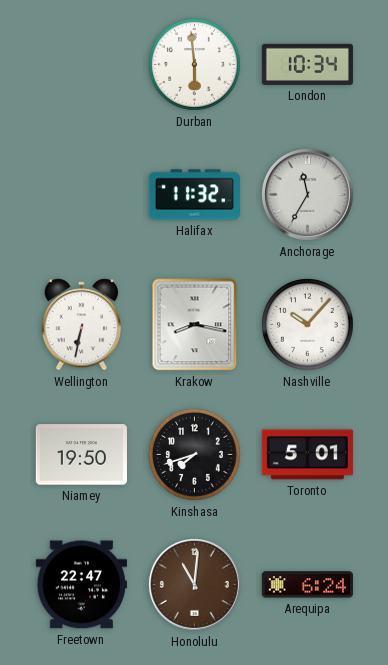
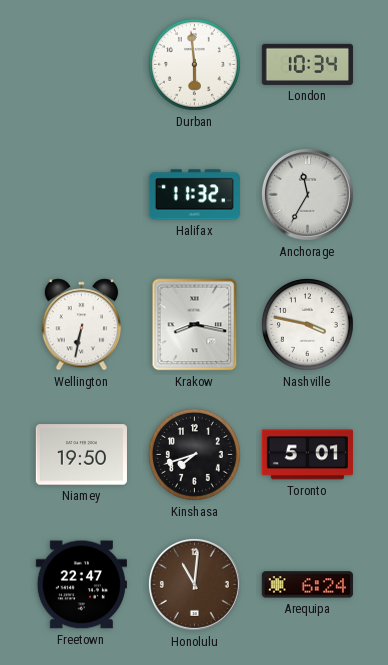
Nashville: 10:07 -> 3:47 (308, 325)
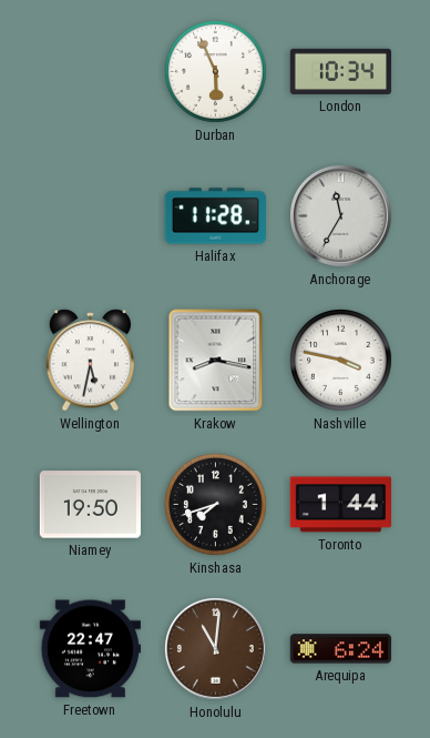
Durban: 5:59 -> 5:56 (216, 72)
Halifax: 11:32 -> 11:28 (215, 216)
Wellington: 6:32 -> 5:32 (90, 361)
Toronto: 5:01 -> 1:44 (340, 505)
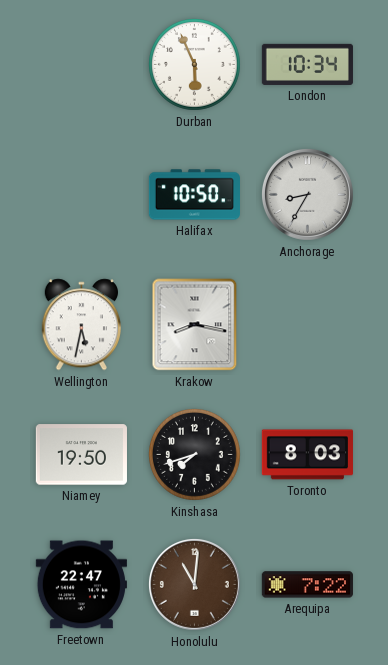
Halifax: 11:28 -> 10:50 (194, 195)
Anchorage: 11:35 -> 8:35 (307, 194)
Nashville: 3:47 -> none (341, 361)
Toronto: 1:44 -> 8:03 (307, 455)
Arequipa: 6:24 -> 7:22 (307, 585)
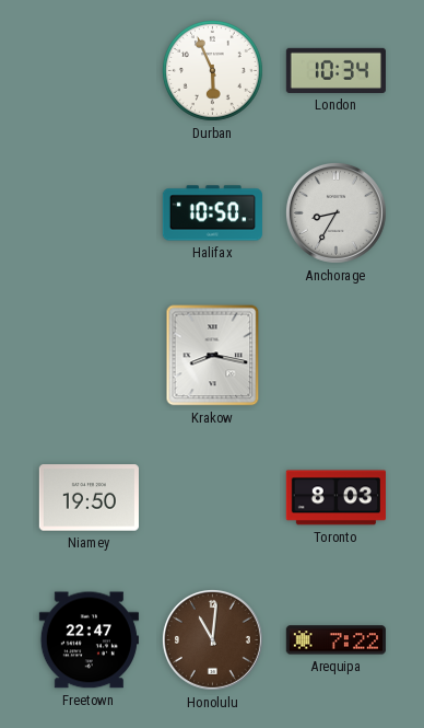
Wellington: 5:32 -> none (81, 325)
Kinshasa: 7:42 -> none (195, 455)
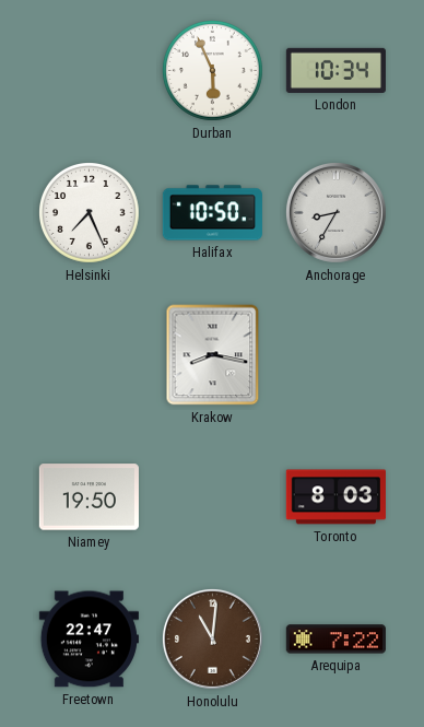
Helsinki: none -> 7:26 (90, 213)
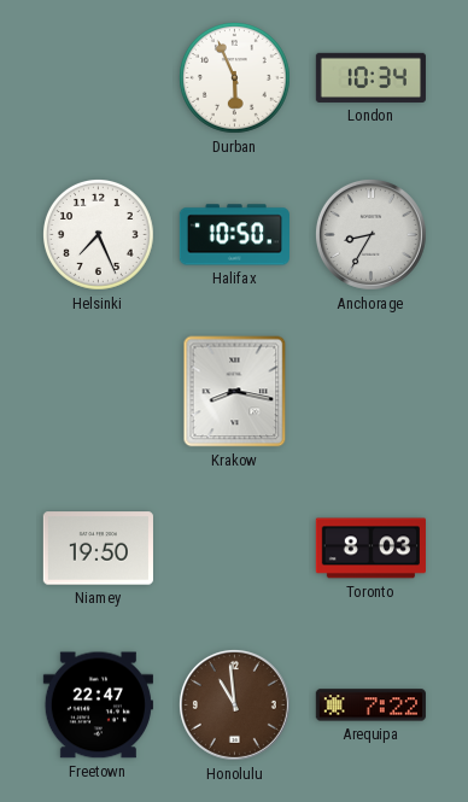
Honolulu: 11:01 -> 10:59 (234, 704)
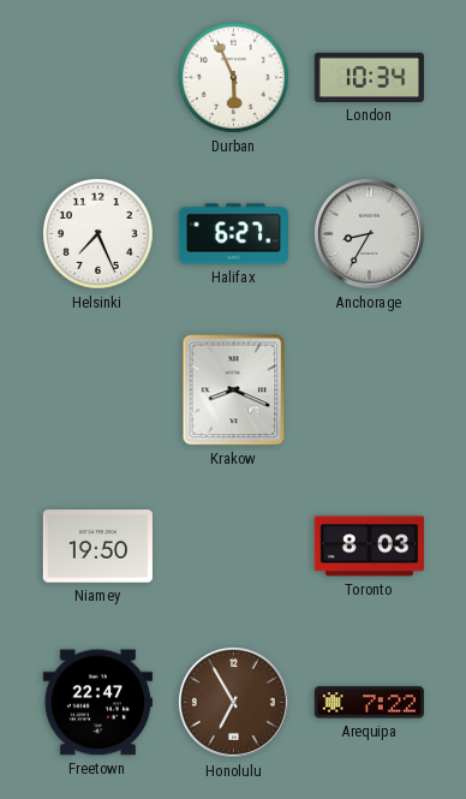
Halifax: 10:50 -> 6:27 (233, 234)
Krakow: 8:17 -> 8:19 (234, 390)
Honolulu: 10:59 -> 6:55 (233, 702)
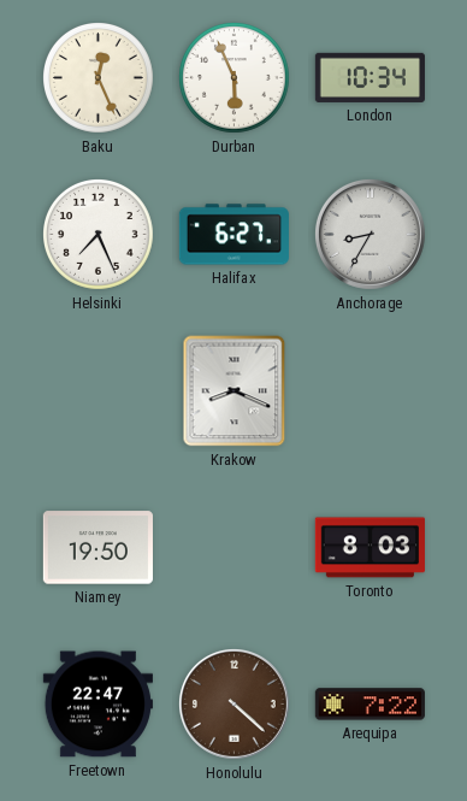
Baku: none -> 12:26 (99, 78)
Honolulu: 6:55 -> 4:22 (233, 703)
